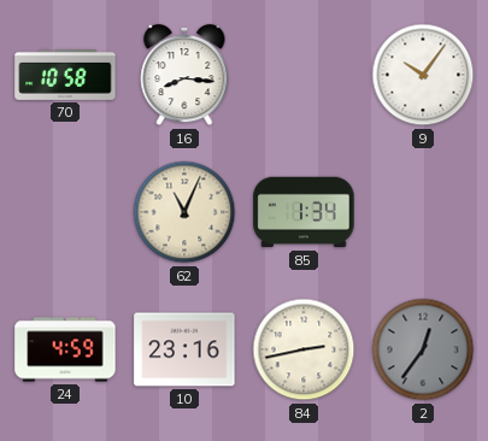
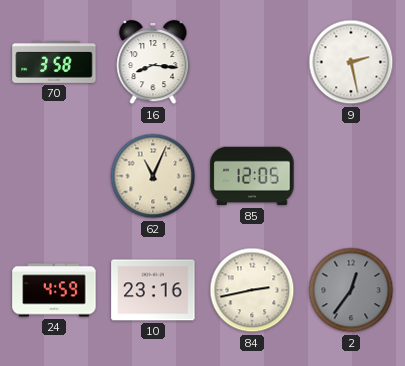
70: 10:58 -> 3:58 (54, 62)
9: 10:06 -> 2:28 (351, 62)
85: 1:34 -> 12:05 (252, 176)
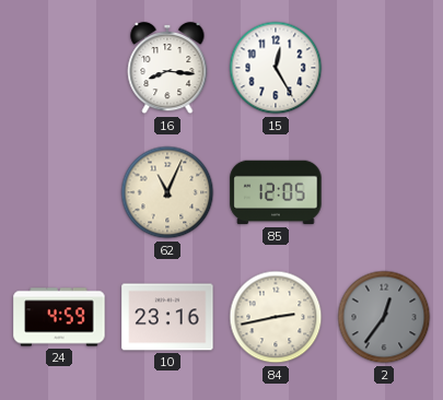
70: 3:58 -> none (54, 62)
15: none -> 12:25 (276, 68)
9: 2:28 -> none (351, 62)
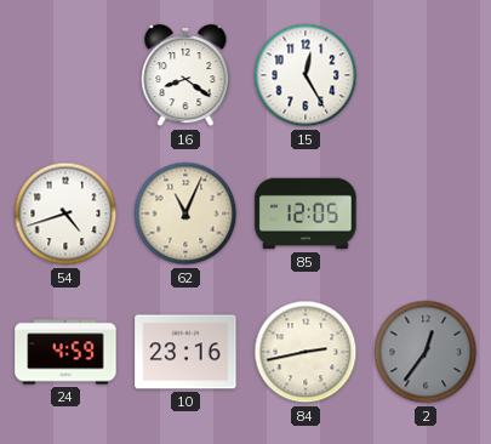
16: 8:16 -> 8:21 (185, 75)
54: none -> 4:42 (65, 214)
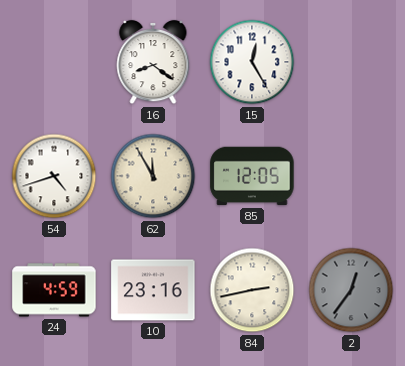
62: 11:04 -> 11:55 (153, 176)
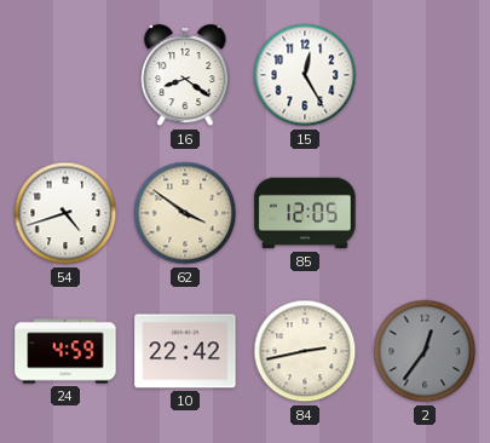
62: 11:55 -> 3:51 (185, 213)
10: 23:16 -> 22:42 (185, 351)
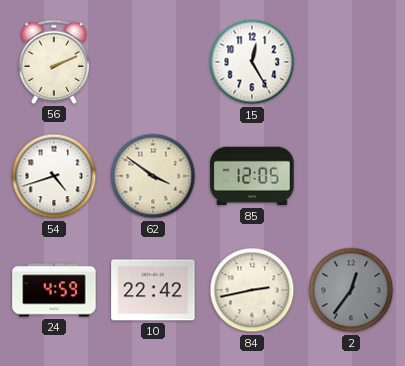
56: none -> 2:11 (54, 62)
16: 8:21 -> none (185, 75)
